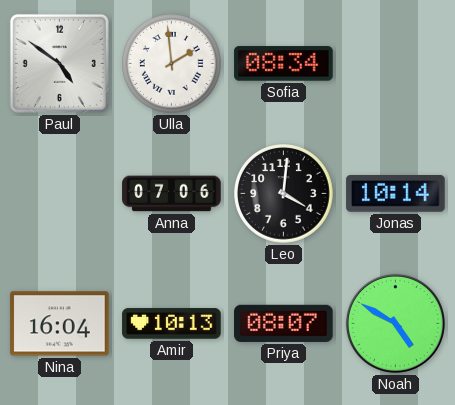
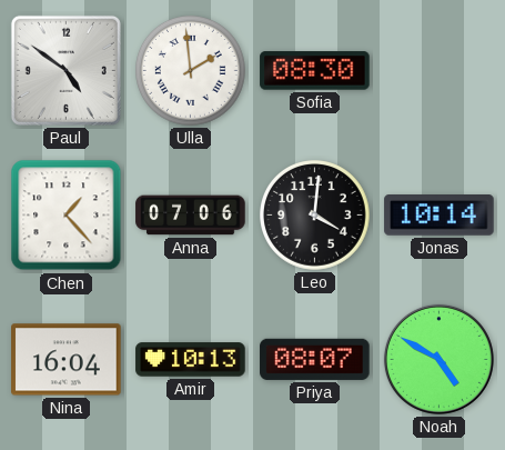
Sofia: 08:34 -> 08:30 (315, 71)
Chen: none -> 1:23 (67, 216)
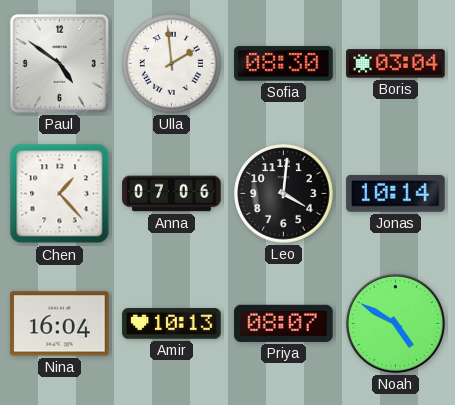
Boris: none -> 03:04 (396, 64)
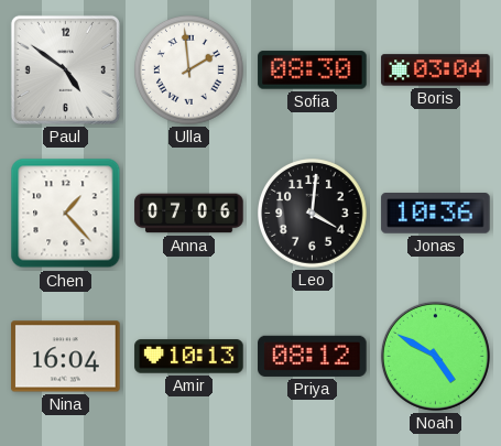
Jonas: 10:14 -> 10:36 (436, 214)
Priya: 08:07 -> 08:12 (313, 356)
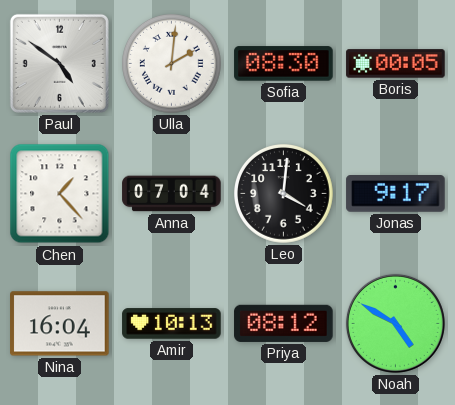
Ulla: 1:59 -> 2:01 (172, 64)
Boris: 03:04 -> 00:05 (396, 64)
Anna: 07:06 -> 07:04 (172, 194)
Jonas: 10:36 -> 9:17 (396, 194)
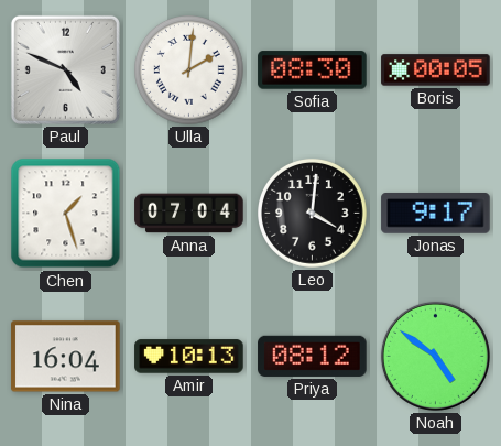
Paul: 4:51 -> 4:49 (65, 69)
Chen: 1:23 -> 1:27 (66, 214)
Noah: 4:50 -> 4:51 (435, 356)
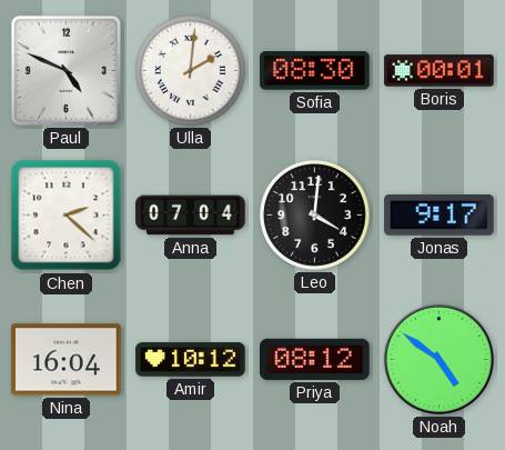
Boris: 00:05 -> 00:01 (440, 71)
Chen: 1:27 -> 2:22 (67, 216)
Amir: 10:13 -> 10:12 (191, 360)
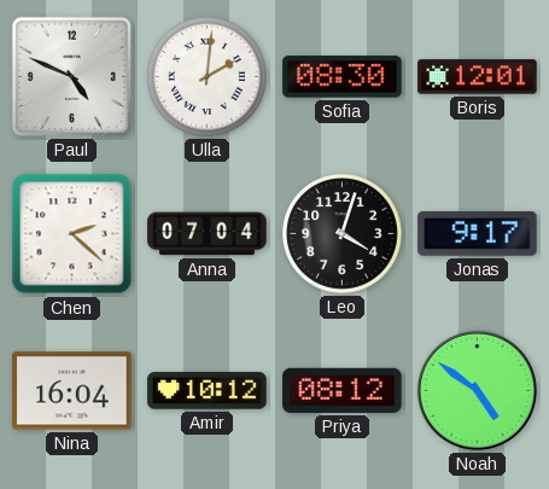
Boris: 00:01 -> 12:01 (478, 77)
Leo: 4:01 -> 4:03 (343, 234)
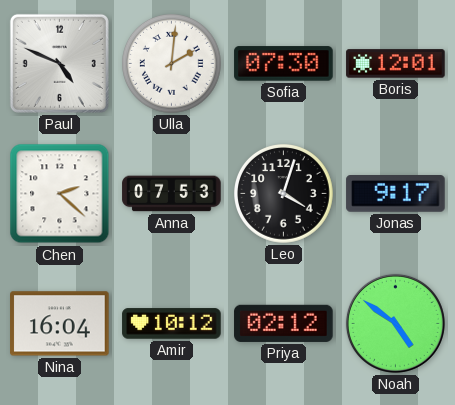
Sofia: 08:30 -> 07:30 (284, 64)
Anna: 07:04 -> 07:53 (172, 194)
Priya: 08:12 -> 02:12 (284, 323)
